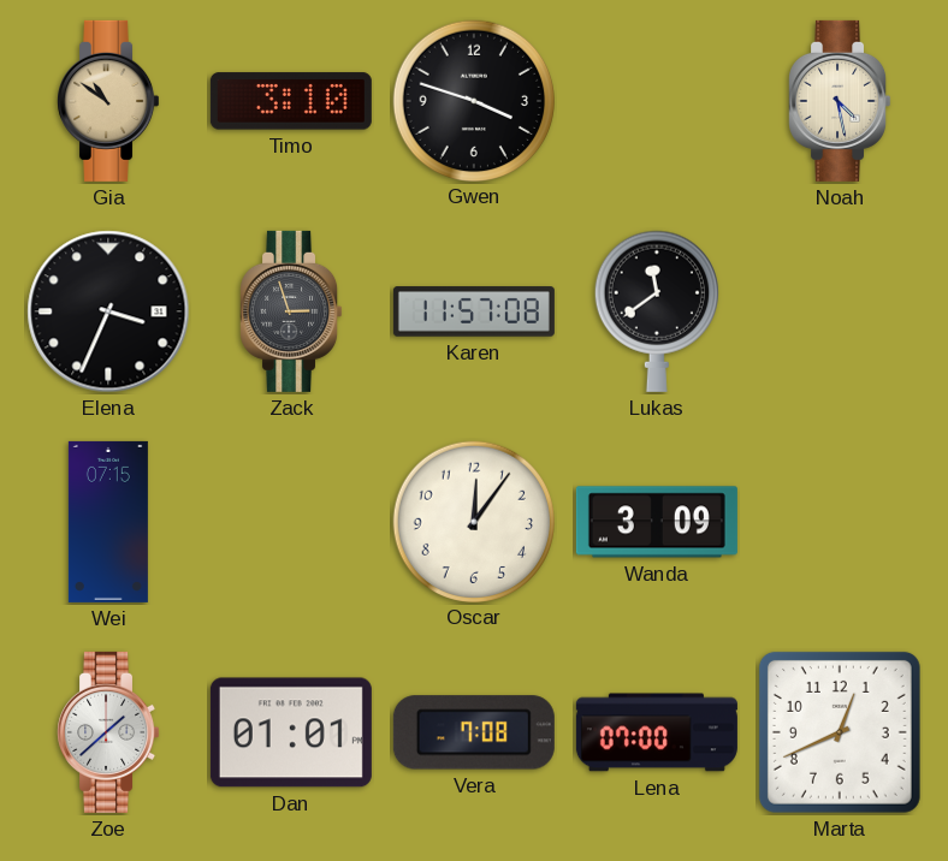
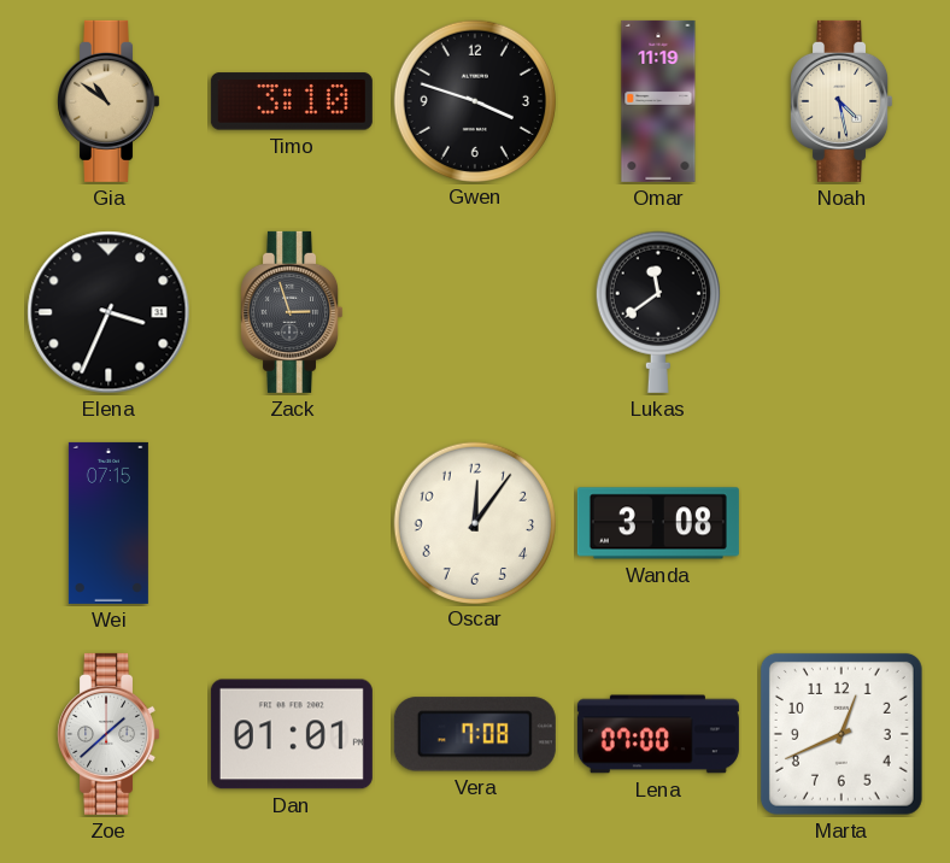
Omar: none -> 11:19 (658, 101)
Karen: 11:57 -> none (474, 311)
Wanda: 3:09 -> 3:08 (658, 523)
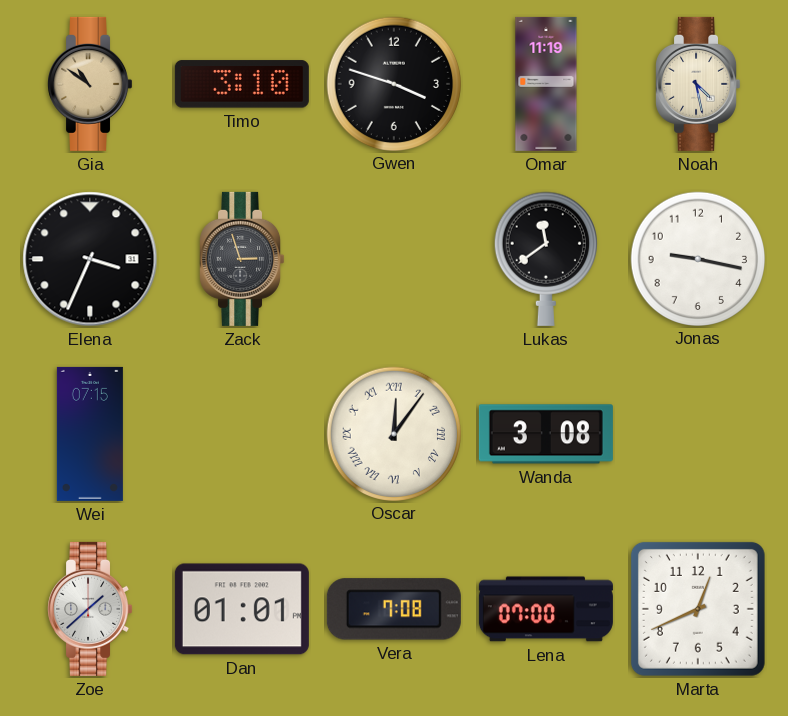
Jonas: none -> 9:17 (697, 258)
Oscar numerals: Arabic -> Roman (393, 433)
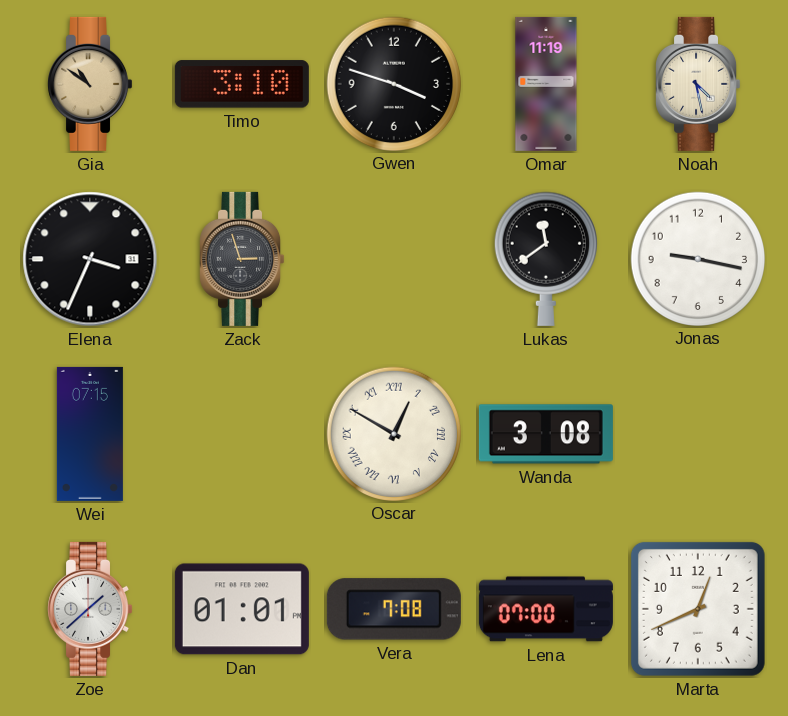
Oscar: 12:06 -> 12:50 (393, 433)
